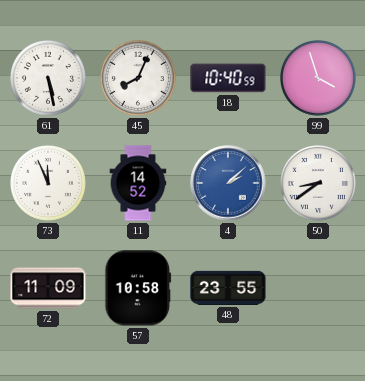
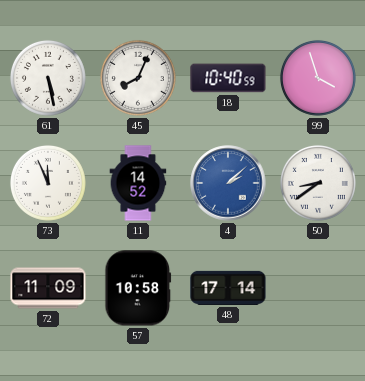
48: 23:55 -> 17:14 (228, 288)
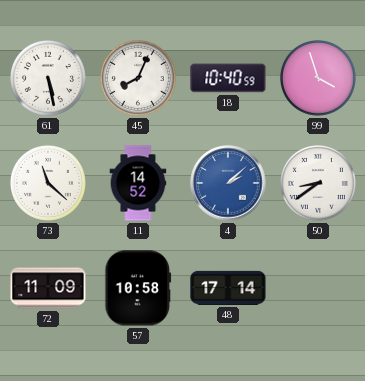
73: 11:56 -> 11:22 (48, 183)
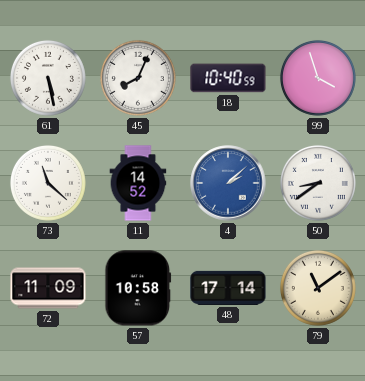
79: none -> 11:09 (318, 288)
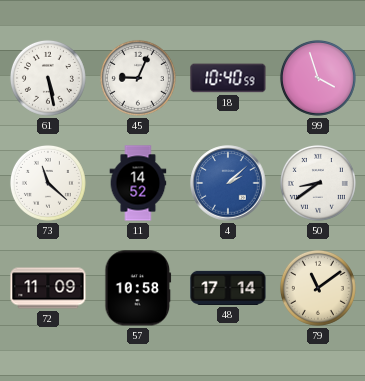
45: 8:04 -> 9:04 (138, 78)
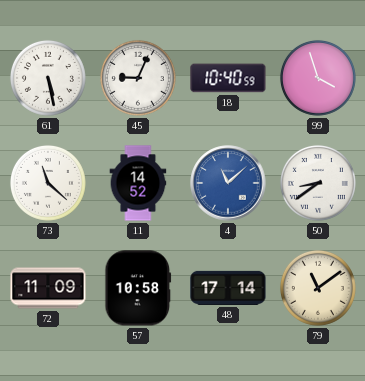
4: 2:08 -> 11:08 (228, 183)
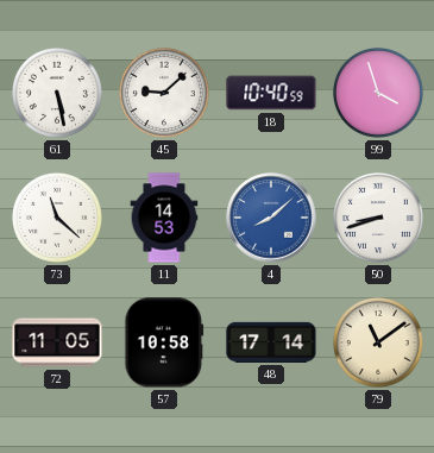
45: 9:04 -> 9:08 (164, 93)
11: 14:52 -> 14:53 (164, 218)
4: 11:08 -> 8:08 (271, 218)
50: 8:39 -> 8:42 (378, 218)
72: 11:09 -> 11:05 (57, 342)
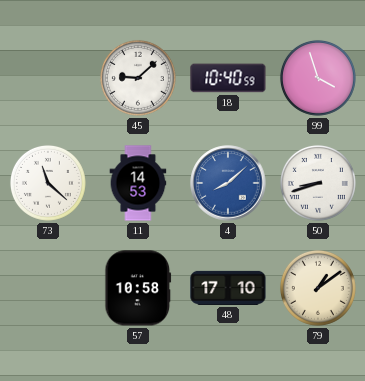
61: 5:28 -> none (57, 93)
72: 11:05 -> none (57, 342)
48: 17:14 -> 17:10 (228, 288)
79: 11:09 -> 1:09 (318, 288)
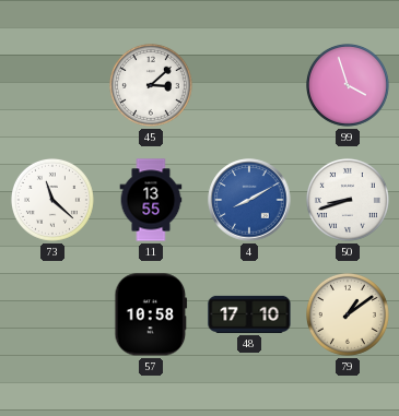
45: 9:08 -> 3:08 (151, 85)
18: 10:40 -> none (228, 78)
11: 14:53 -> 13:55 (151, 200)
4: 8:08 -> 8:10 (249, 200)
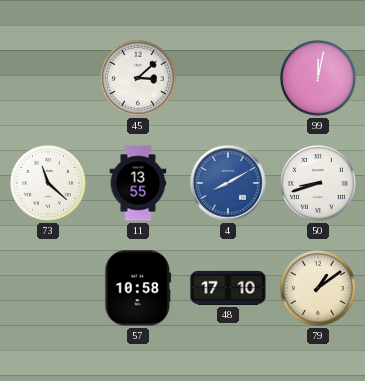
99: 3:57 -> 12:02 (318, 78)
